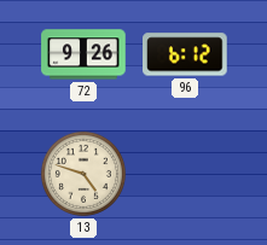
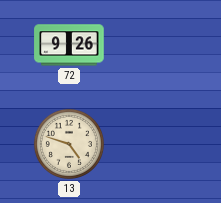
96: 6:12 -> none (186, 54)
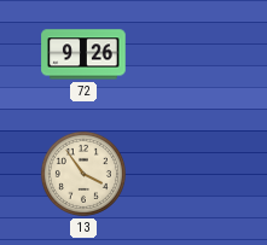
13: 4:48 -> 3:54 (83, 174)
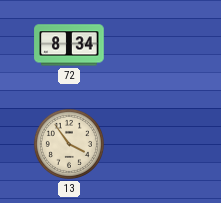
72: 9:26 -> 8:34 (69, 45)
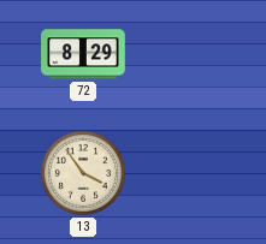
72: 8:34 -> 8:29 (83, 54)
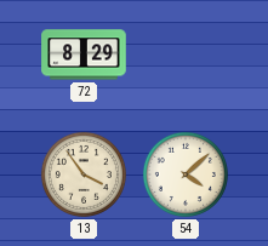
54: none -> 4:08 (186, 175)
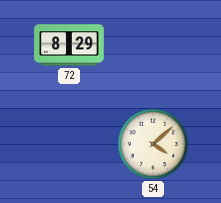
13: 3:54 -> none (84, 175)
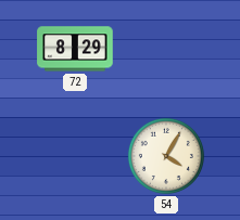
54: 4:08 -> 4:05 (166, 156)
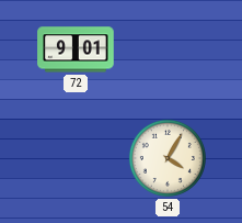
72: 8:29 -> 9:01 (76, 49)
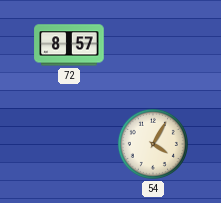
72: 9:01 -> 8:57 (69, 45)
